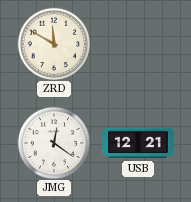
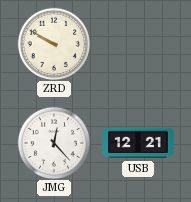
ZRD: 11:50 -> 9:50 (53, 43)
JMG: 12:21 -> 12:23 (53, 142)
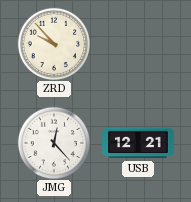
ZRD: 9:50 -> 9:53 (53, 43)
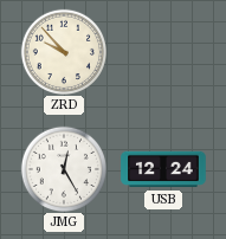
JMG: 12:23 -> 12:25 (63, 168)
USB: 12:21 -> 12:24 (163, 169)
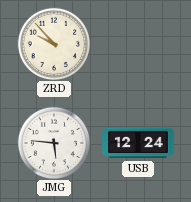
JMG: 12:25 -> 5:46 (53, 142)
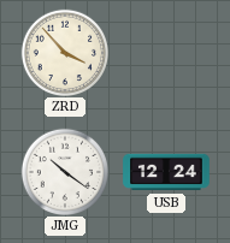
ZRD: 9:53 -> 3:53 (64, 52)
JMG: 5:46 -> 10:21 (64, 171)
